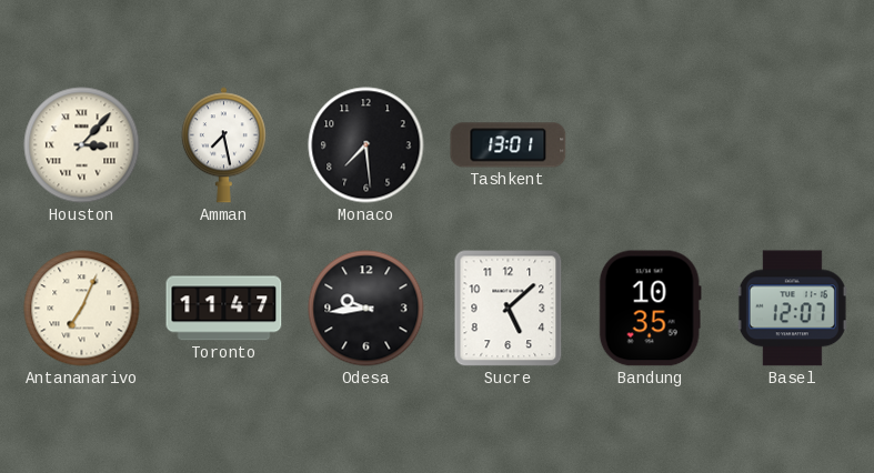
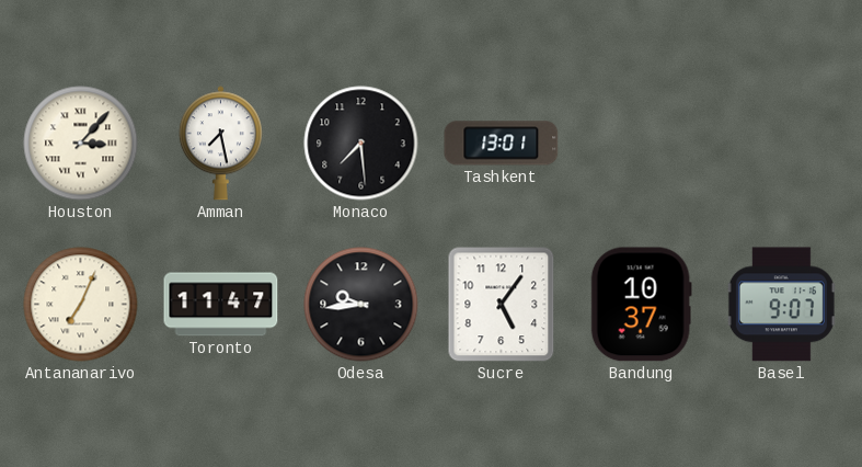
Sucre: 5:08 -> 5:06 (502, 305)
Bandung: 10:35 -> 10:37 (641, 305)
Basel: 12:07 -> 9:07 (781, 305)
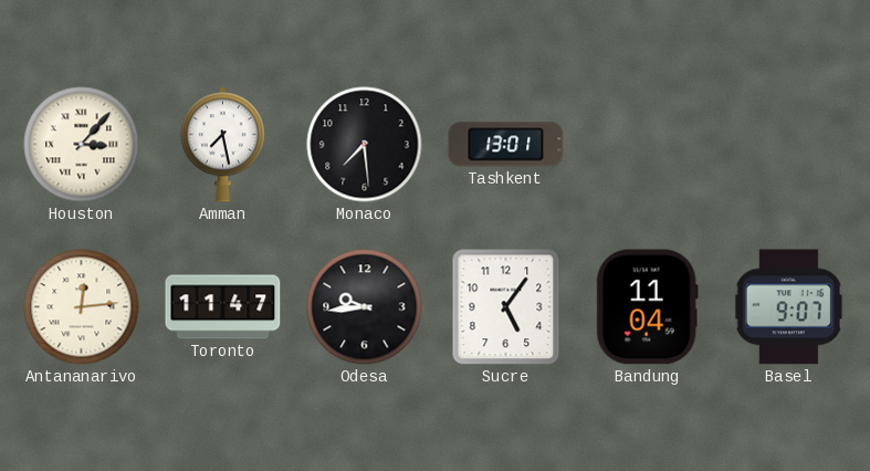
Antananarivo: 7:04 -> 12:14 (82, 307)
Bandung: 10:37 -> 11:04 (647, 307)
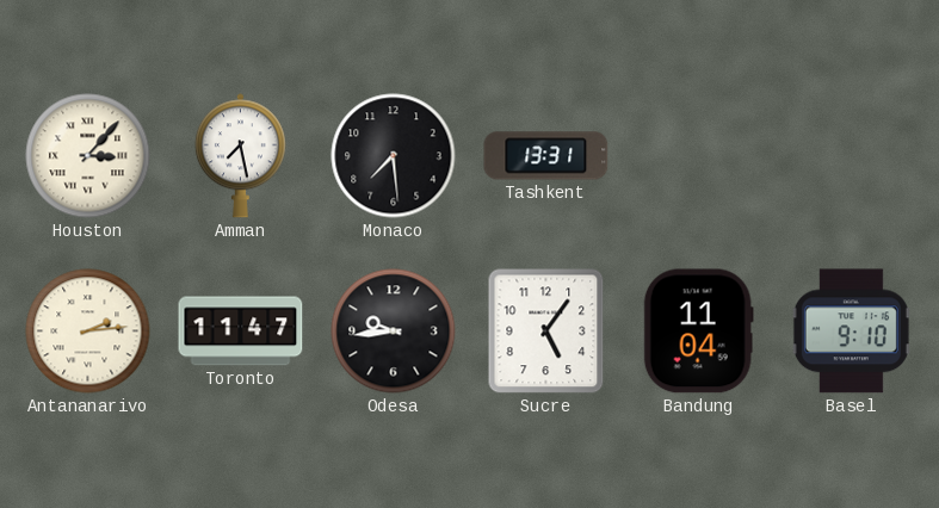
Tashkent: 13:01 -> 13:31 (546, 156)
Antananarivo: 12:14 -> 2:14 (88, 332)
Basel: 9:07 -> 9:10 (851, 332)
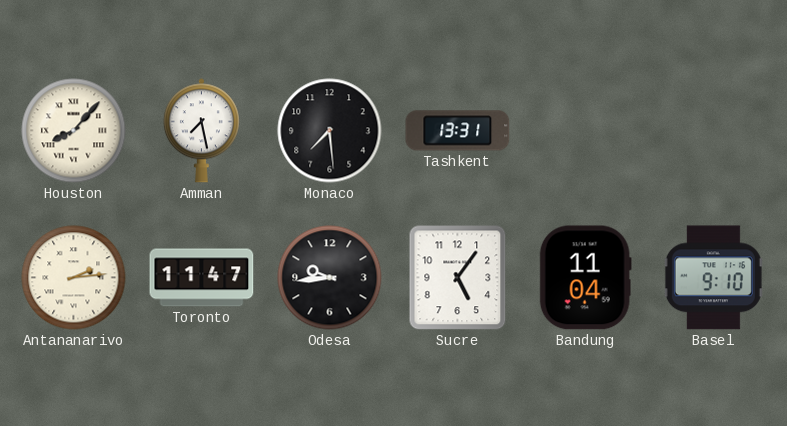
Houston: 3:07 -> 8:07 (74, 131)
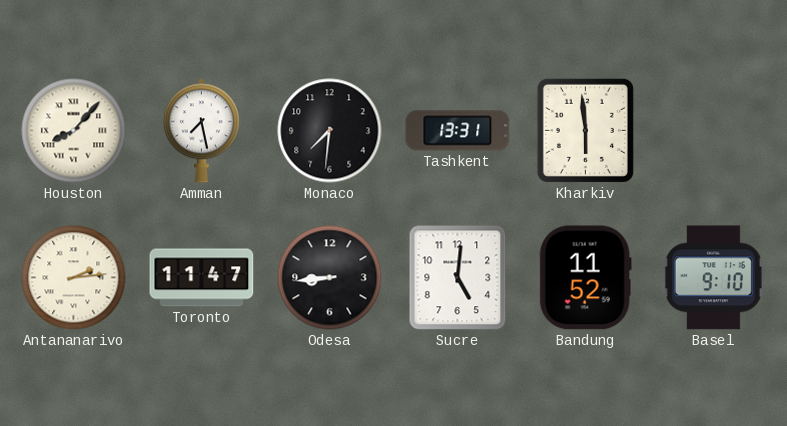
Monaco: 7:29 -> 7:31 (330, 131)
Kharkiv: none -> 5:59 (585, 130)
Odesa: 9:44 -> 8:44 (330, 278)
Sucre: 5:06 -> 5:01 (458, 278)
Bandung: 11:04 -> 11:52 (585, 278)
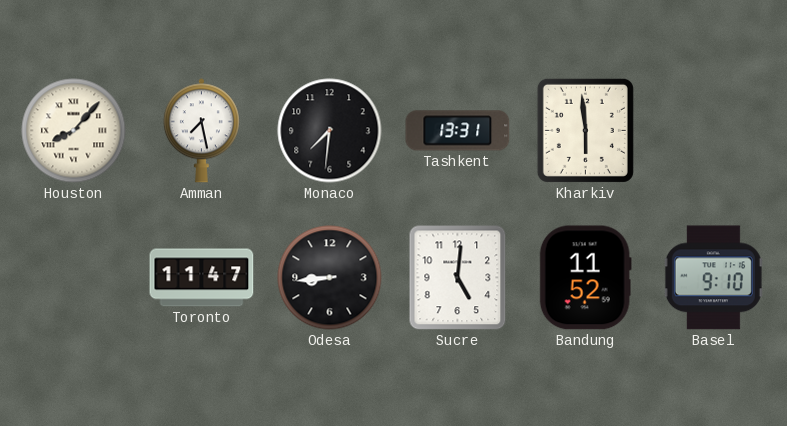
Antananarivo: 2:14 -> none (74, 278)
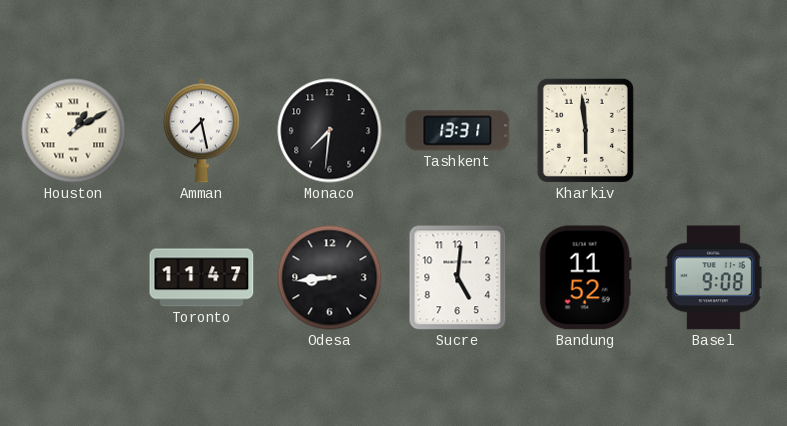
Houston: 8:07 -> 1:10 (74, 131)
Basel: 9:10 -> 9:08 (713, 278)
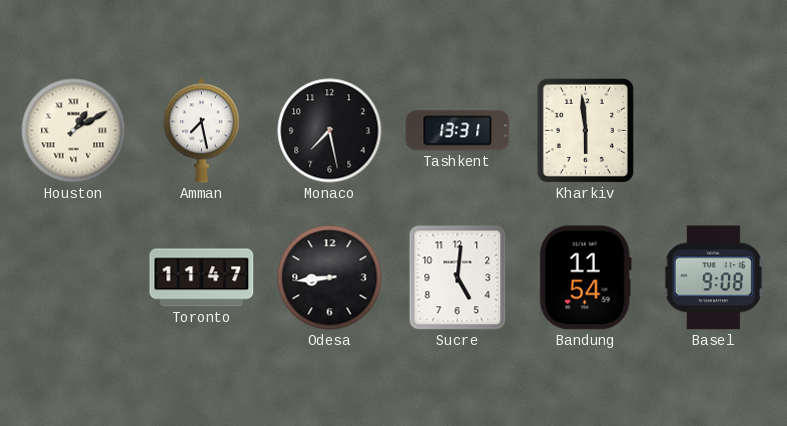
Monaco: 7:31 -> 7:28 (330, 131)
Bandung: 11:52 -> 11:54 (585, 278)
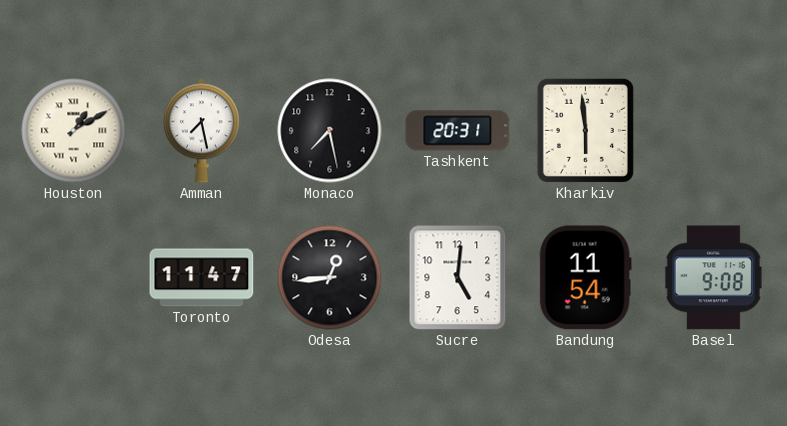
Tashkent: 13:31 -> 20:31 (458, 131)
Odesa: 8:44 -> 12:44 (330, 278)
